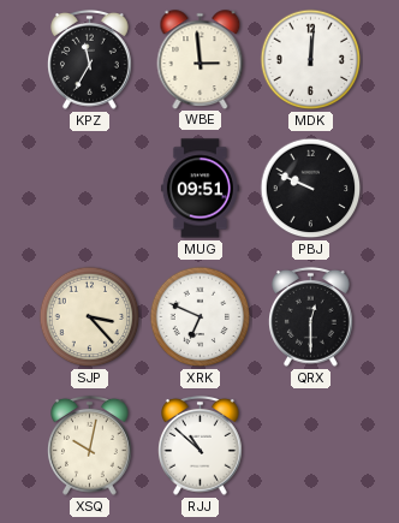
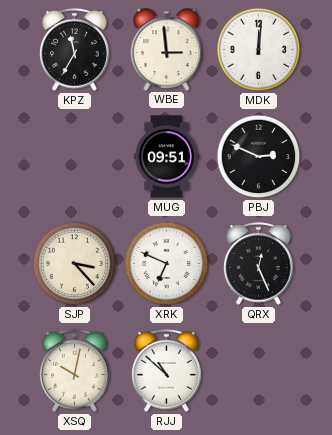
PBJ: 9:49 -> 2:49 (259, 157)
QRX: 12:30 -> 12:26 (259, 263)
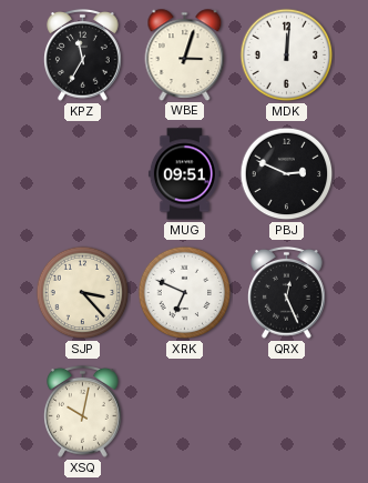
WBE: 2:59 -> 3:03 (185, 54)
RJJ: 10:52 -> none (167, 370)
